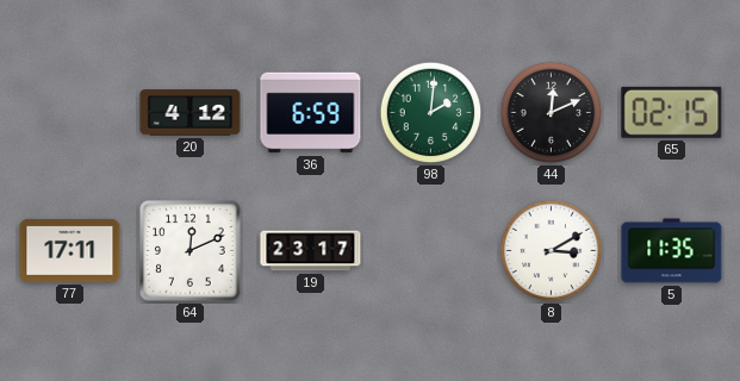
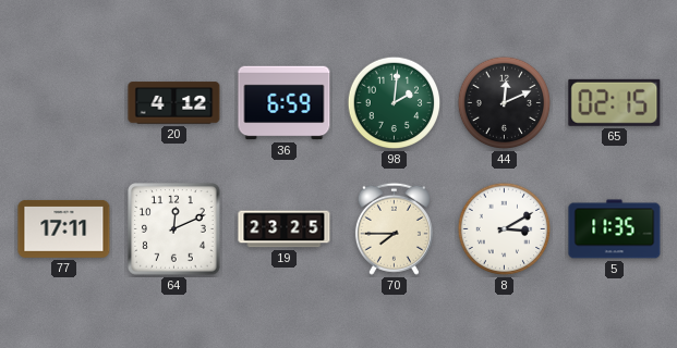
19: 23:17 -> 23:25 (285, 229)
70: none -> 7:45 (394, 228)
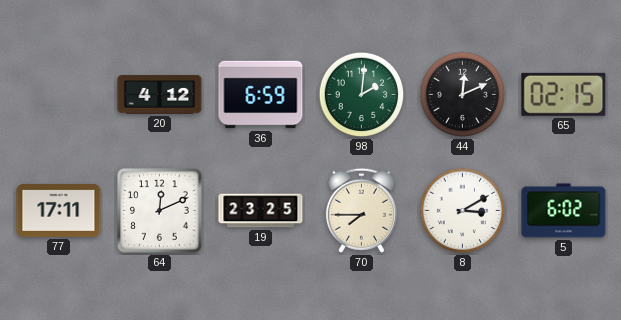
5: 11:35 -> 6:02 (564, 211)
